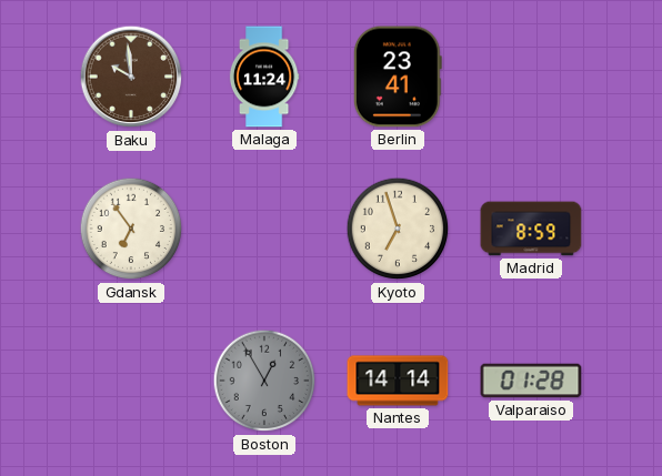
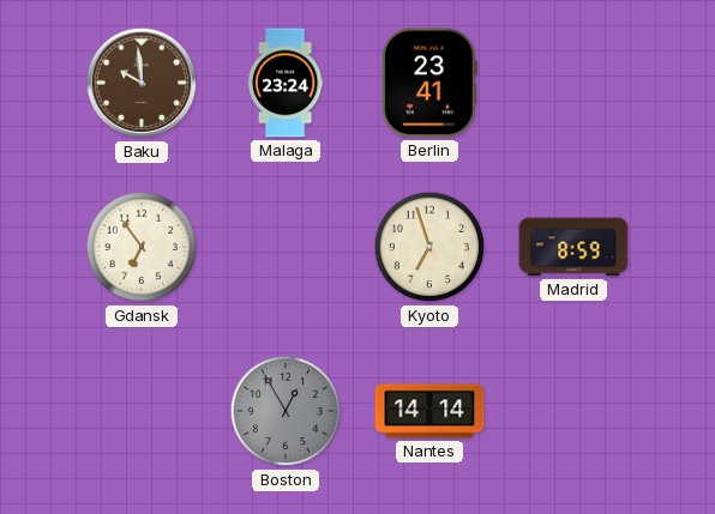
Malaga: 11:24 -> 23:24 (286, 83)
Valparaiso: 01:28 -> none (531, 381)
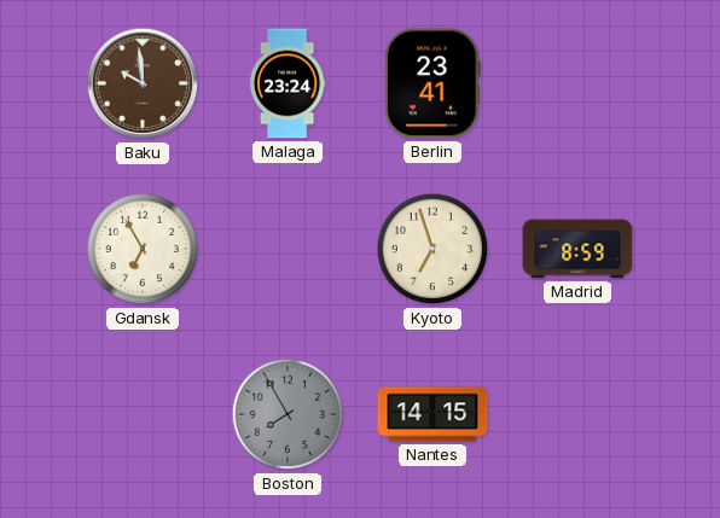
Gdansk: 6:54 -> 6:55 (143, 249)
Boston: 12:55 -> 7:55 (288, 414)
Nantes: 14:14 -> 14:15 (432, 414)
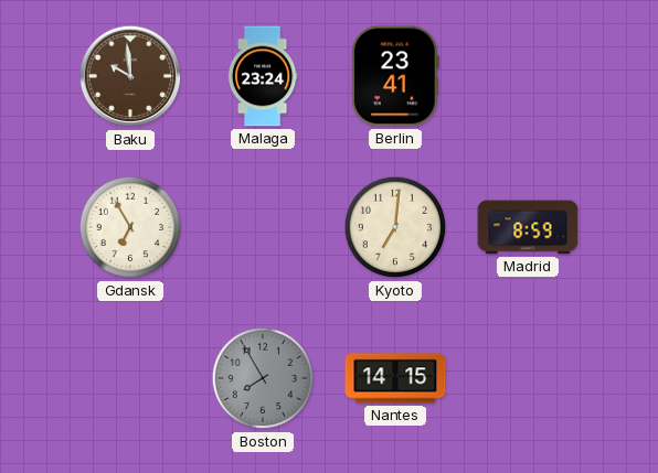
Kyoto: 6:57 -> 7:01 (395, 227)
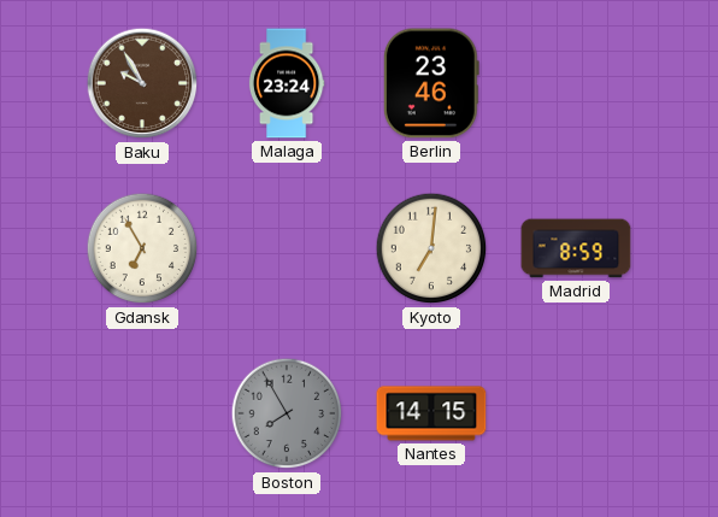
Baku: 9:59 -> 9:55 (142, 83)
Berlin: 23:41 -> 23:46 (431, 83)
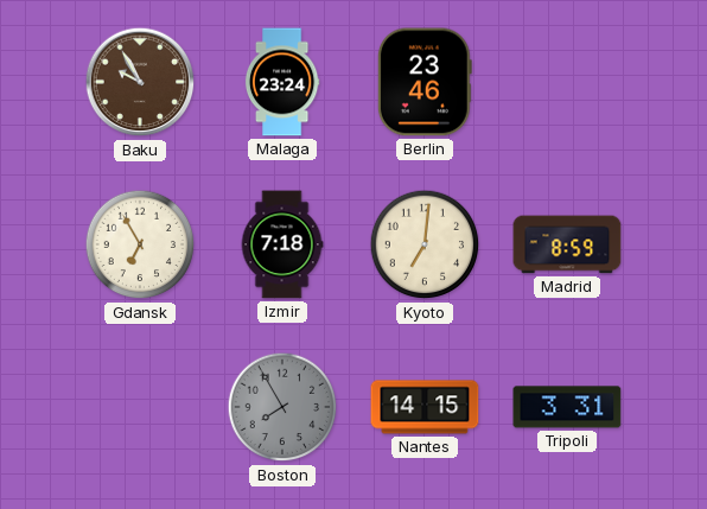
Izmir: none -> 7:18 (282, 244)
Tripoli: none -> 3:31 (567, 407)
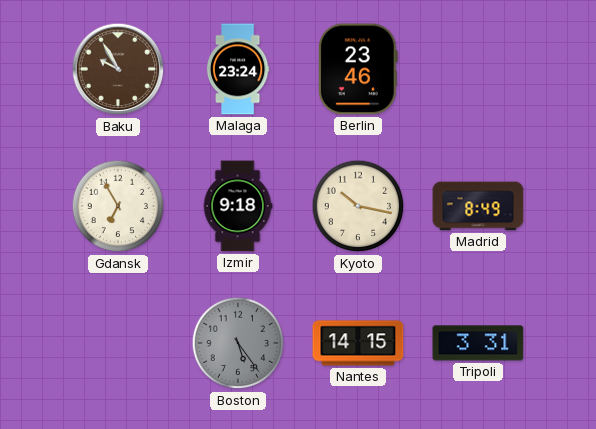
Izmir: 7:18 -> 9:18 (238, 206)
Kyoto: 7:01 -> 10:17 (358, 206)
Madrid: 8:59 -> 8:49 (478, 206)
Boston: 7:55 -> 5:24 (238, 343)
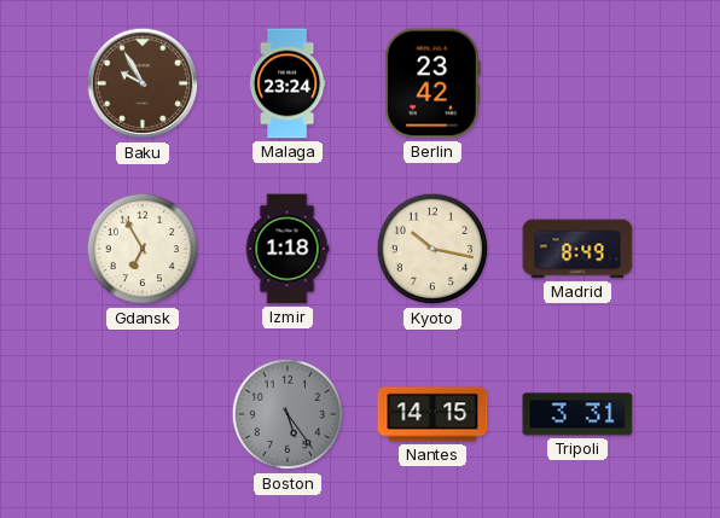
Berlin: 23:46 -> 23:42 (432, 83)
Izmir: 9:18 -> 1:18 (288, 249)
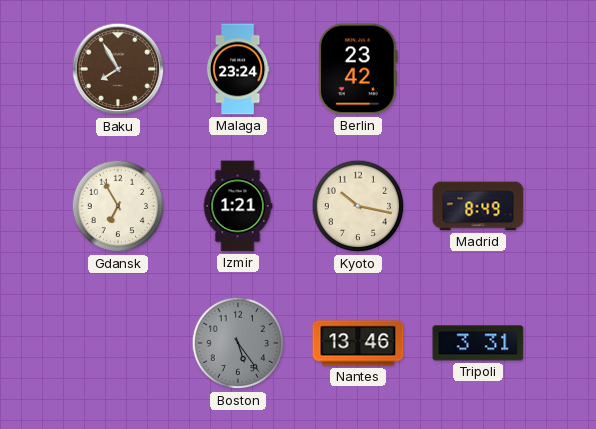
Baku: 9:55 -> 7:55 (118, 69)
Izmir: 1:18 -> 1:21 (238, 206)
Nantes: 14:15 -> 13:46 (358, 343)
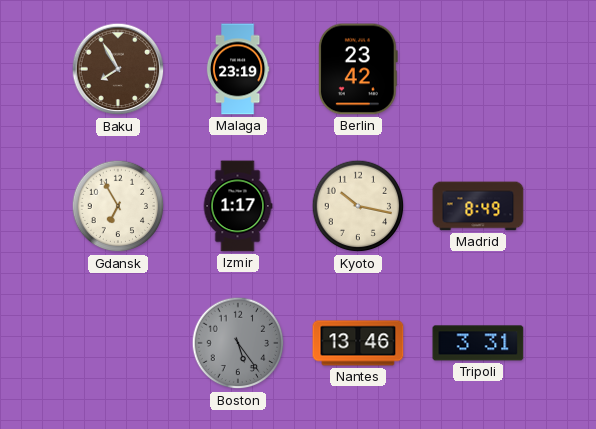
Malaga: 23:24 -> 23:19 (238, 69)
Izmir: 1:21 -> 1:17 (238, 206)
